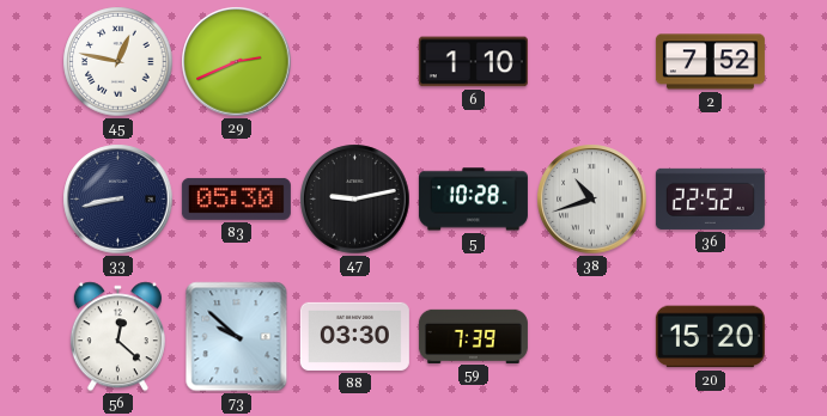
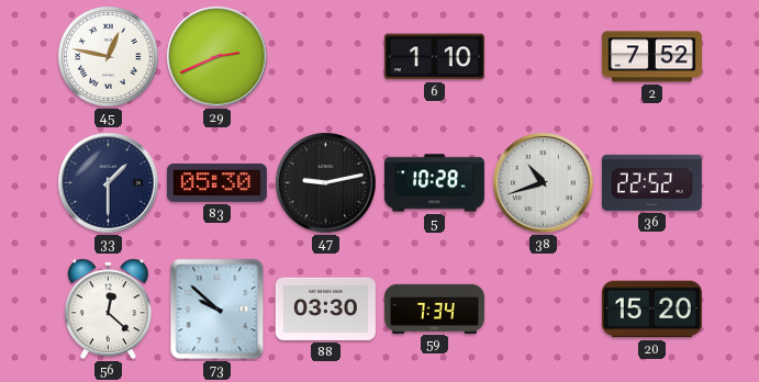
33: 8:43 -> 1:30 (109, 183)
59: 7:39 -> 7:34 (434, 308)
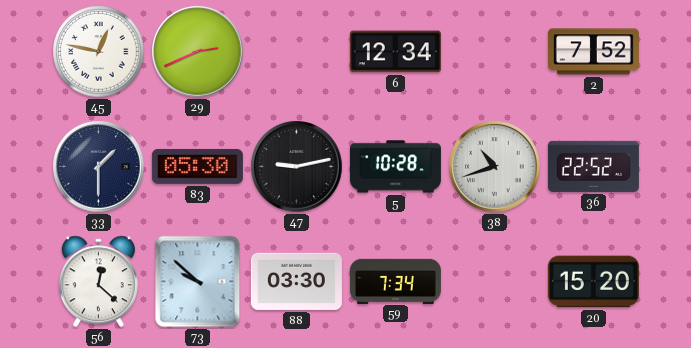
6: 1:10 -> 12:34 (395, 52)
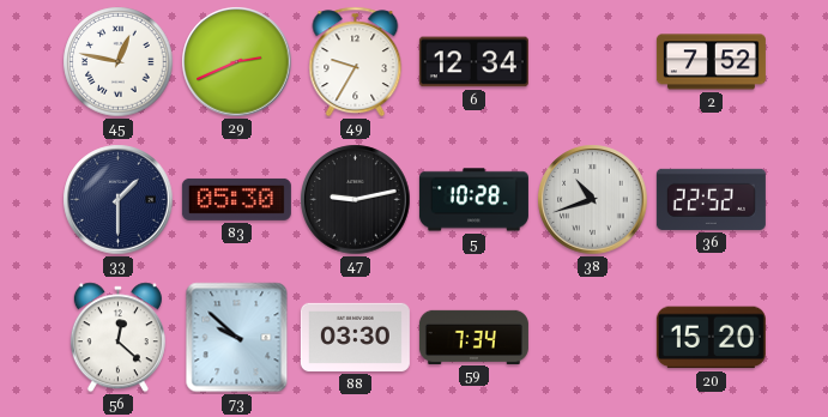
49: none -> 9:35 (356, 62)
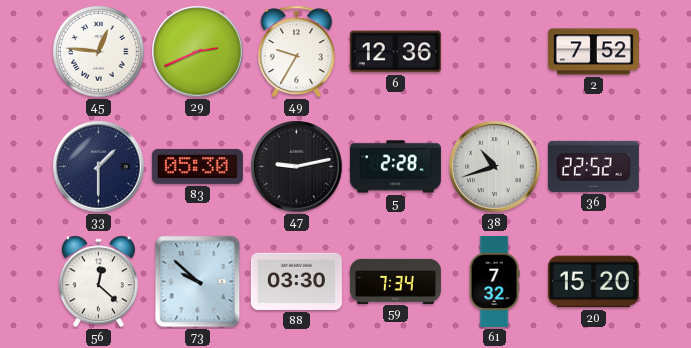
45: 12:47 -> 12:46 (99, 52)
6: 12:34 -> 12:36 (395, 52)
5: 10:28 -> 2:28 (395, 167)
61: none -> 7:32 (494, 281)
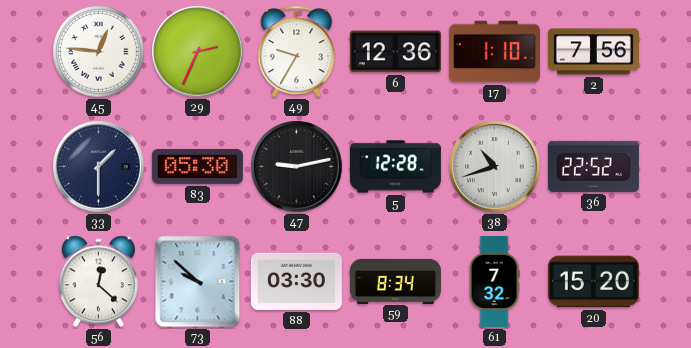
29: 2:41 -> 2:34 (198, 52)
17: none -> 1:10 (494, 52)
2: 7:52 -> 7:56 (593, 52)
5: 2:28 -> 12:28 (395, 167)
59: 7:34 -> 8:34 (395, 281)
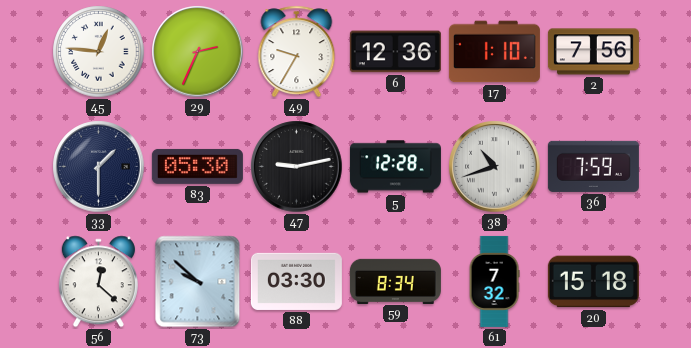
36: 22:52 -> 7:59 (593, 166)
20: 15:20 -> 15:18 (593, 282)
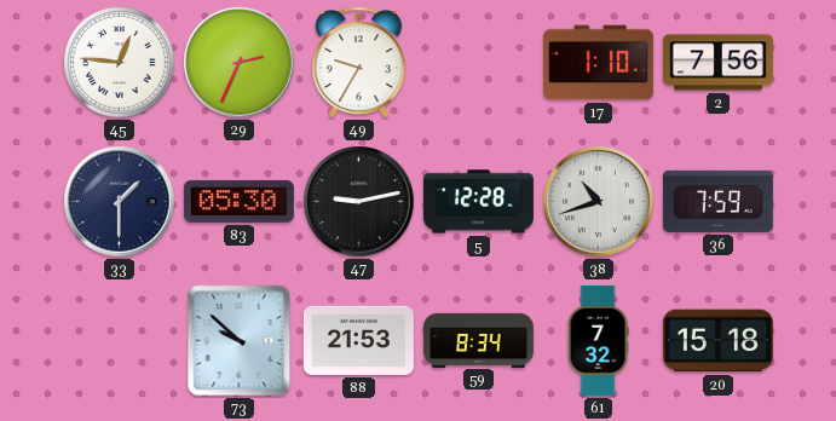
6: 12:36 -> none (395, 52)
56: 12:22 -> none (98, 282)
88: 03:30 -> 21:53 (358, 340)
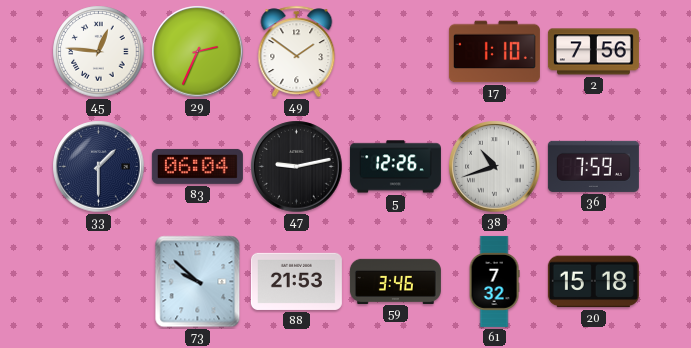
49: 9:35 -> 1:51 (297, 52)
83: 05:30 -> 06:04 (197, 166)
5: 12:28 -> 12:26 (395, 167)
59: 8:34 -> 3:46 (395, 281)
